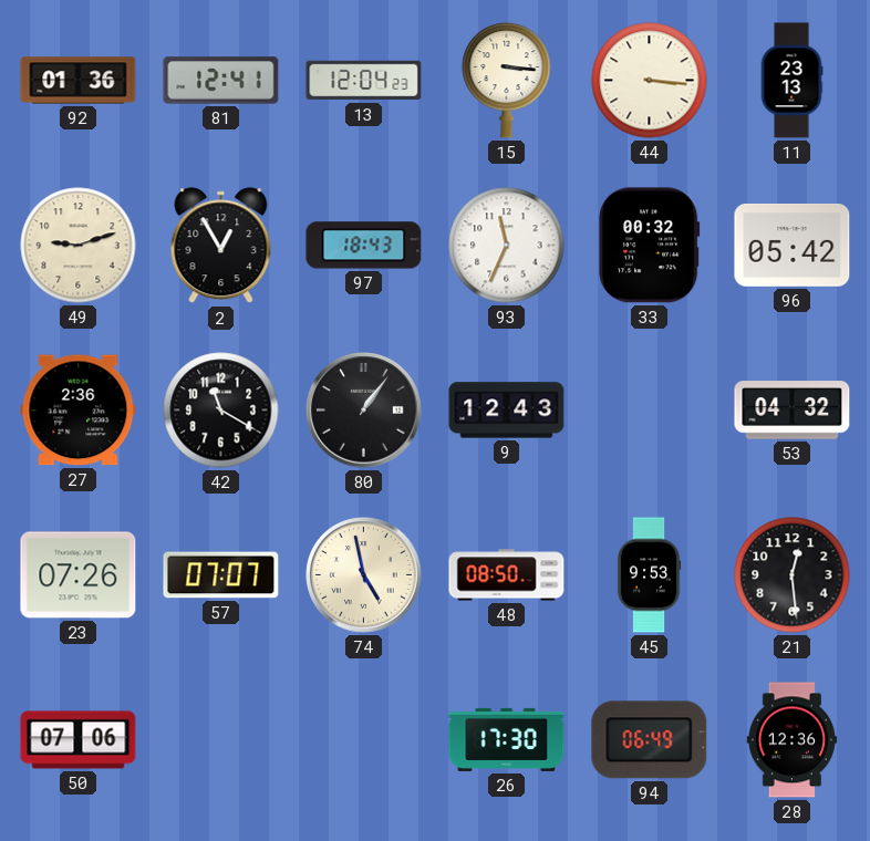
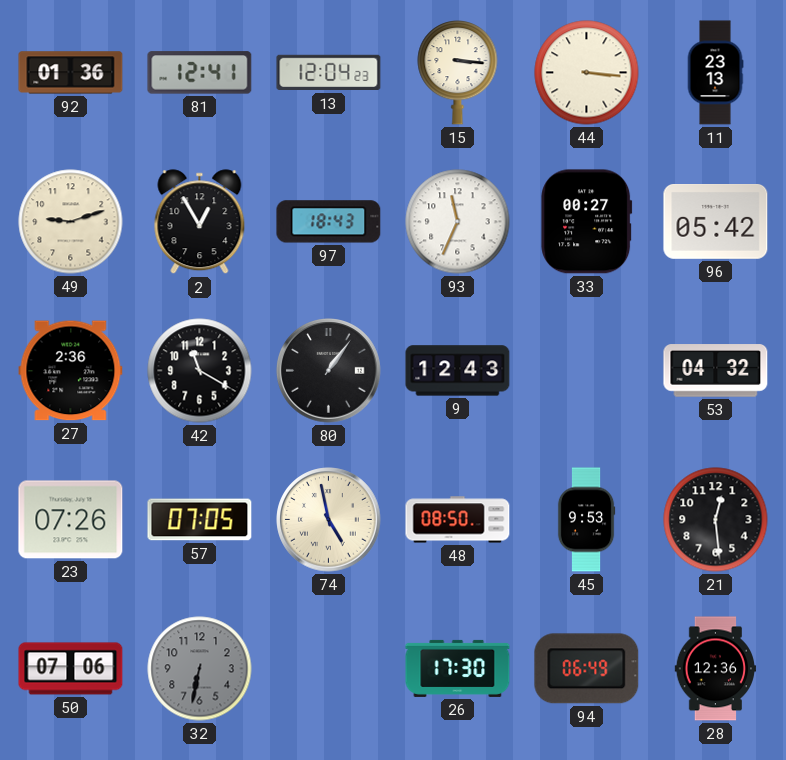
33: 00:32 -> 00:27 (587, 222)
57: 07:07 -> 07:05 (200, 520)
32: none -> 6:32 (200, 669)
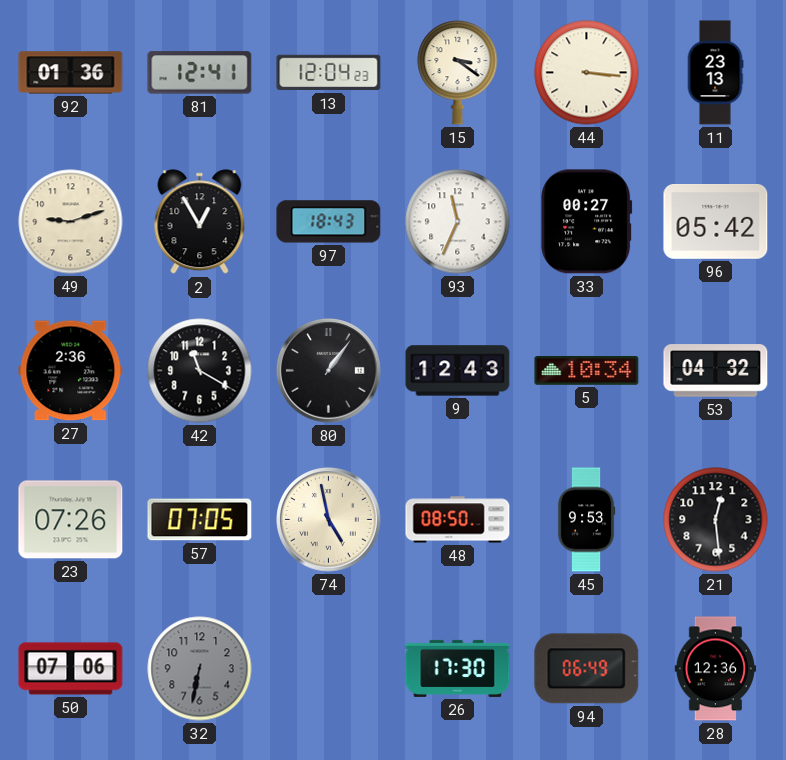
15: 3:16 -> 3:21 (458, 73)
5: none -> 10:34 (587, 371)
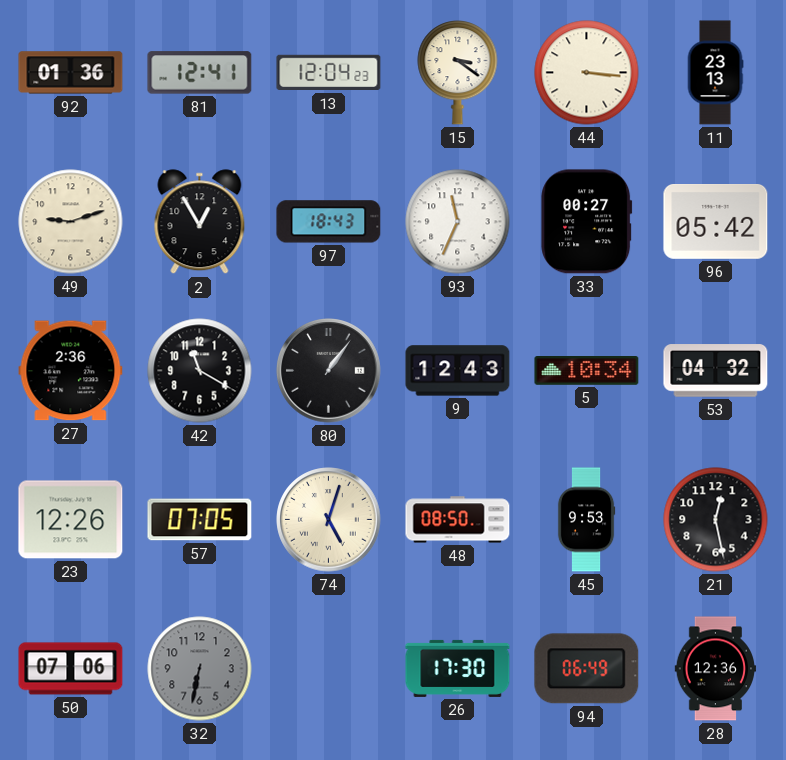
23: 07:26 -> 12:26 (71, 520)
74: 4:58 -> 5:03 (329, 520)
21: 12:29 -> 12:28 (716, 520)
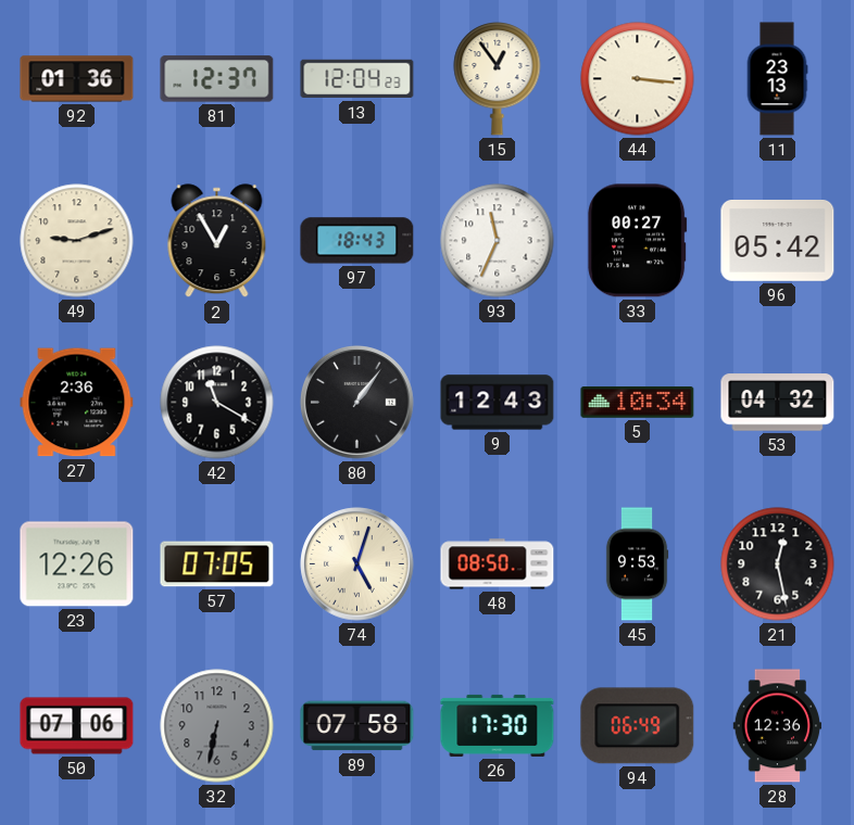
81: 12:41 -> 12:37 (217, 79)
15: 3:21 -> 12:54 (498, 79)
89: none -> 07:58 (357, 726)
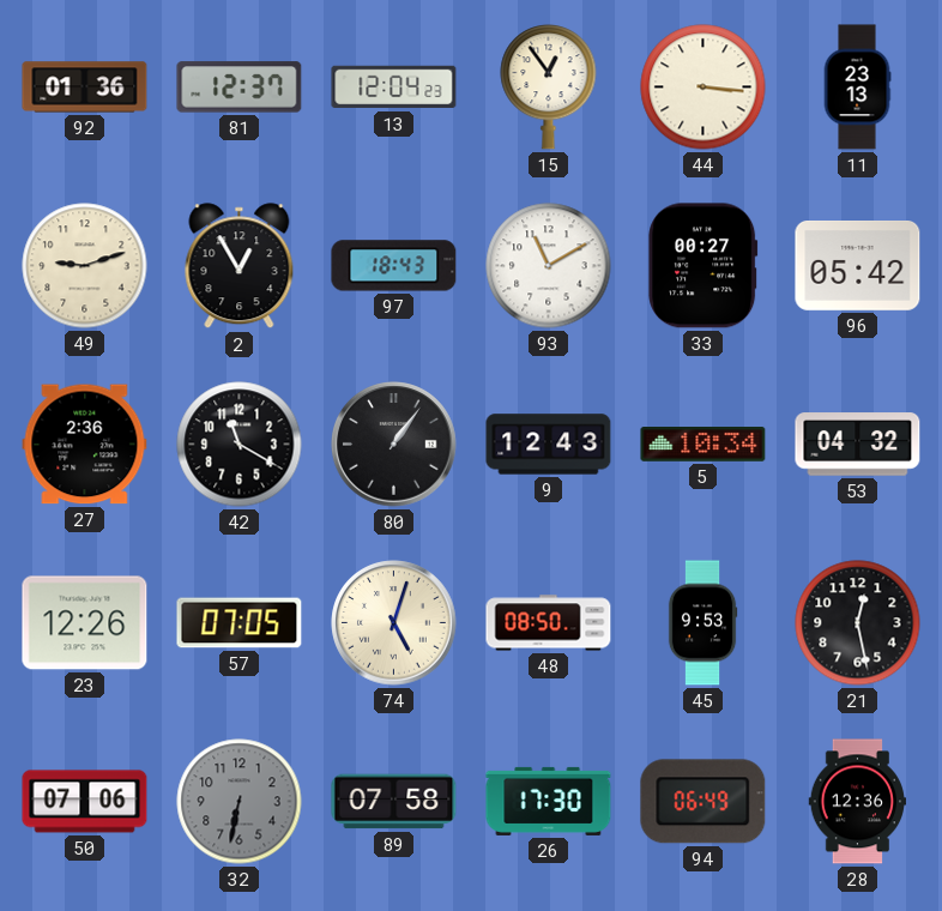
93: 11:34 -> 11:10 (549, 266)
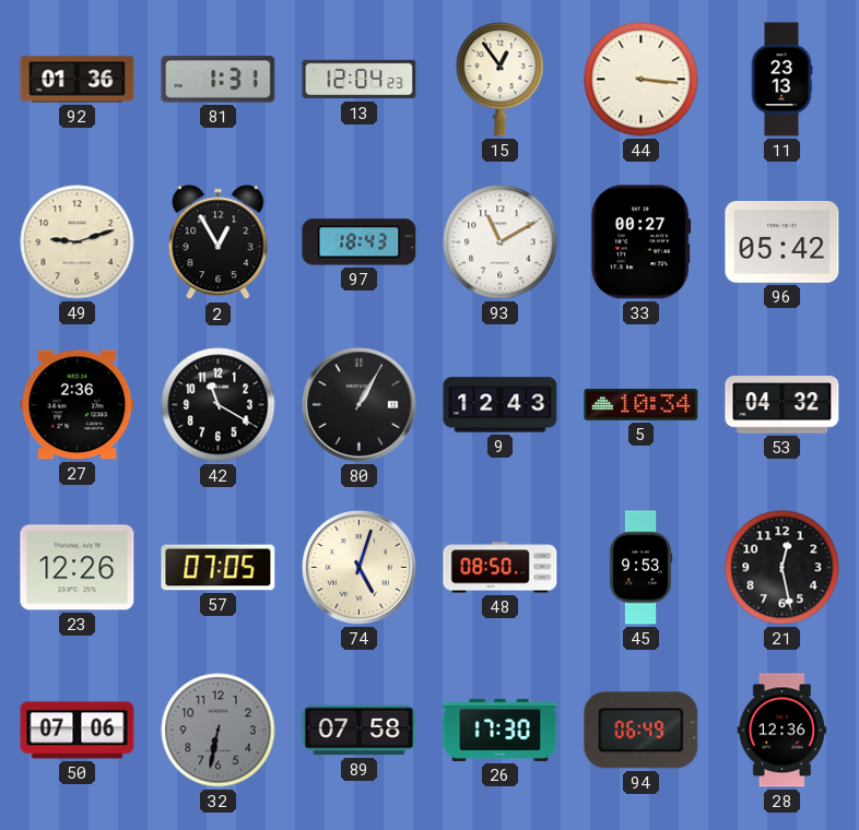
81: 12:37 -> 1:31 (219, 80)
80: 1:06 -> 1:05 (360, 405)
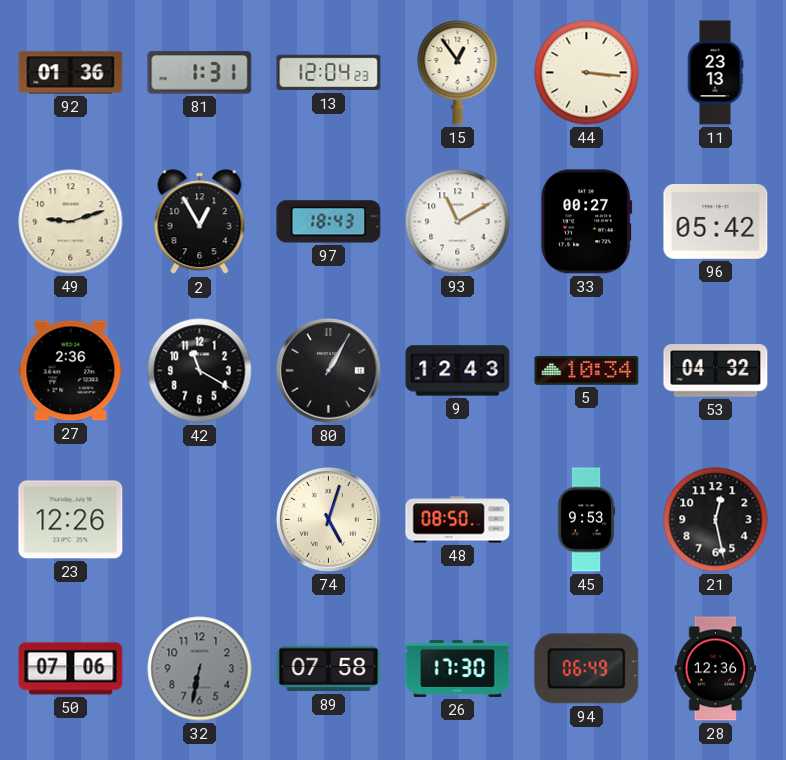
57: 07:05 -> none (219, 568)
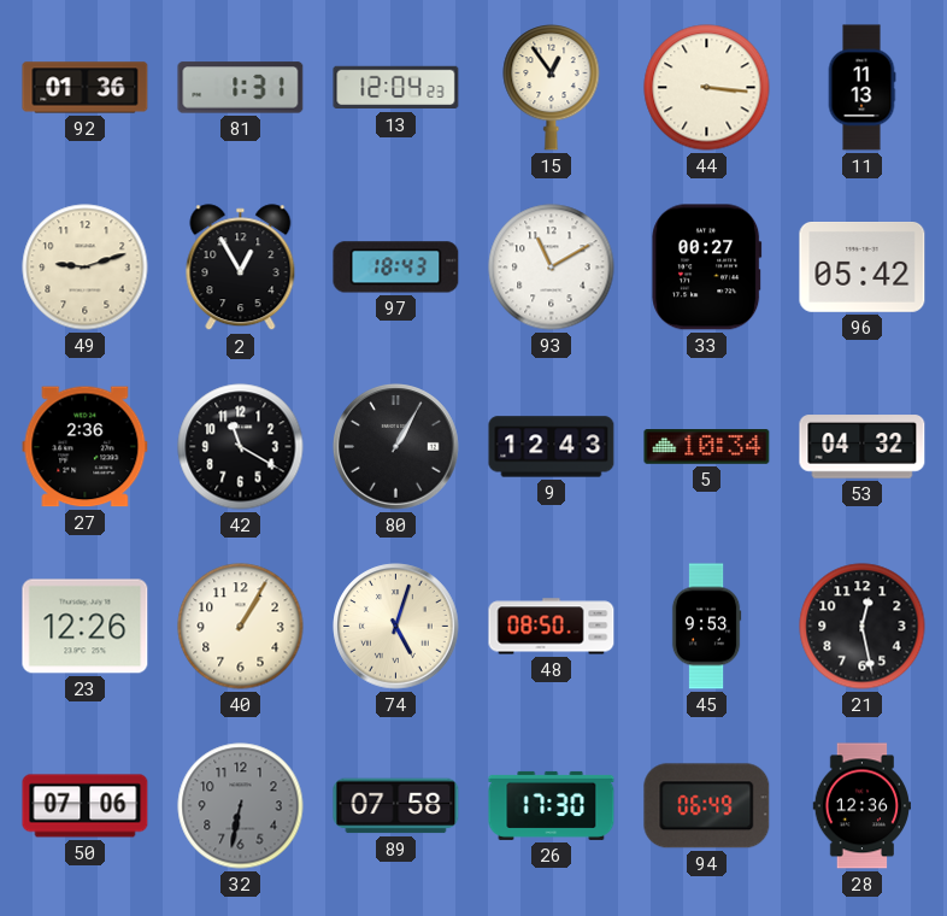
11: 23:13 -> 11:13 (861, 88)
40: none -> 1:05 (241, 627)
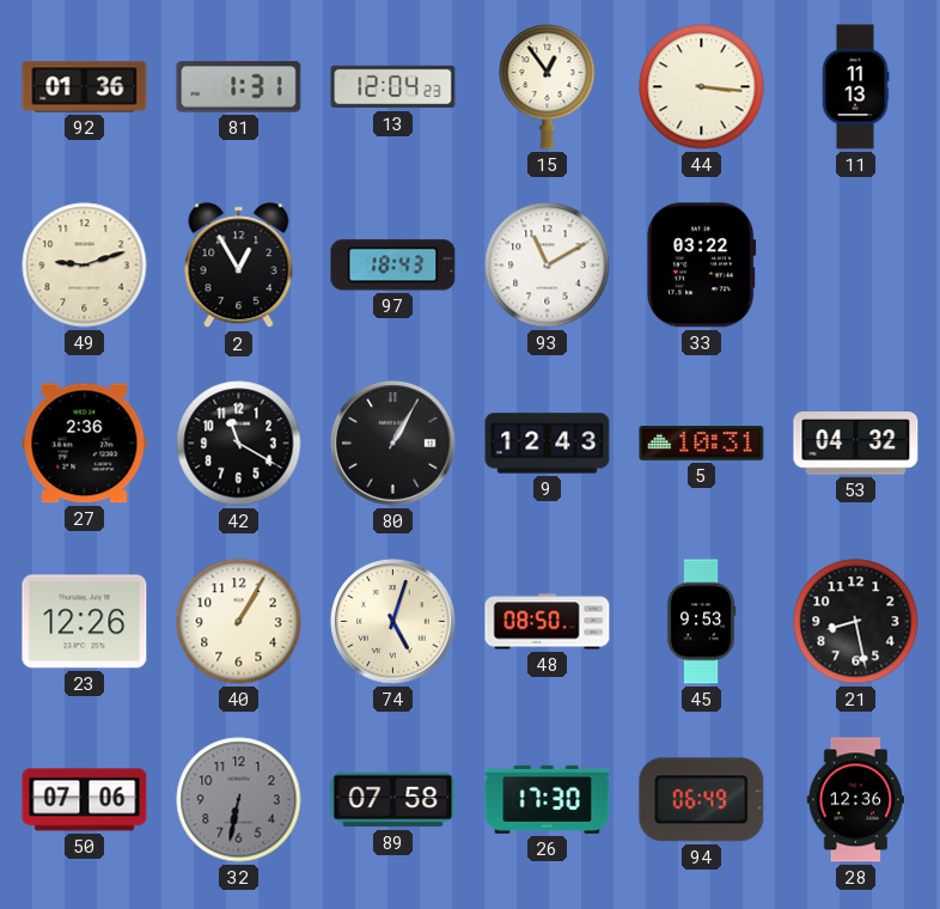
33: 00:27 -> 03:22 (702, 266)
96: 05:42 -> none (863, 268)
5: 10:34 -> 10:31 (702, 444)
21: 12:28 -> 8:28 (856, 622)
